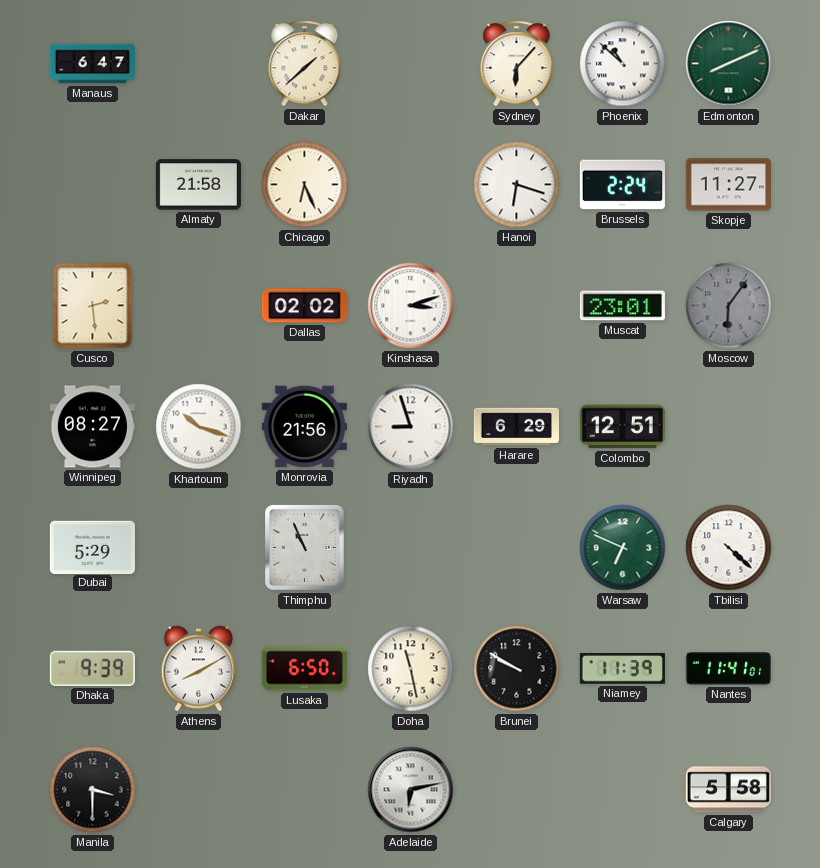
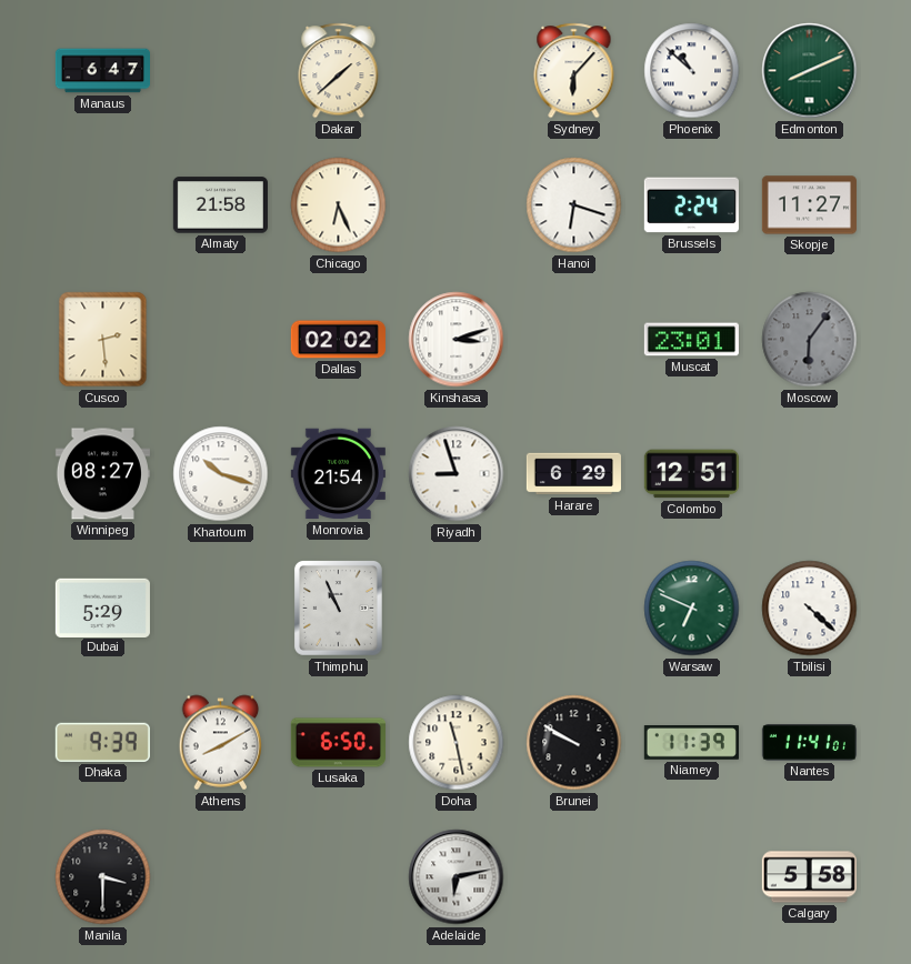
Monrovia: 21:56 -> 21:54 (338, 474)
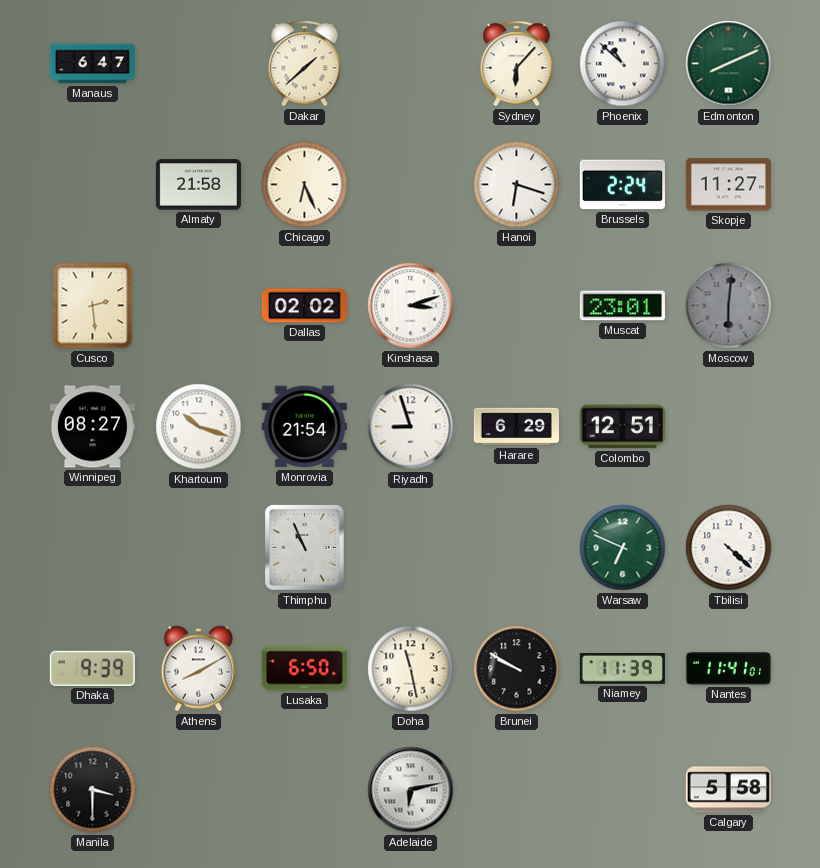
Moscow: 6:06 -> 6:01 (729, 306)
Dubai: 5:29 -> none (102, 607)
